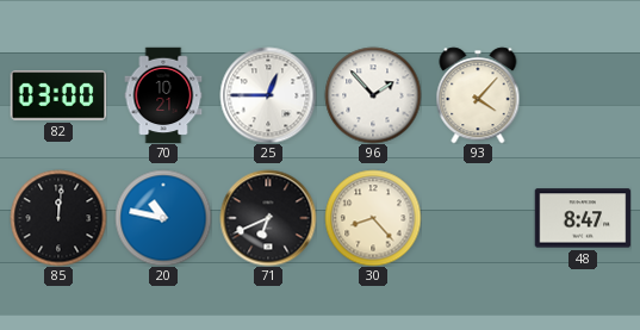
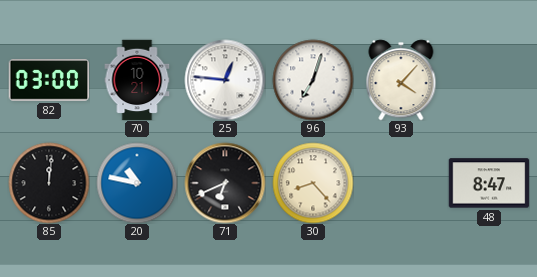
25: 12:45 -> 12:46 (225, 80)
96: 1:53 -> 7:03 (313, 80)
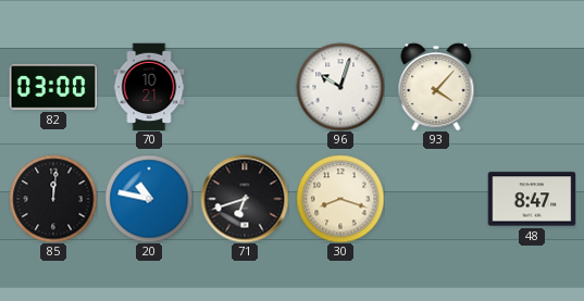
25: 12:46 -> none (225, 80)
96: 7:03 -> 10:03 (340, 87)
71: 6:41 -> 6:42 (245, 199)
30: 8:23 -> 8:18 (340, 199)
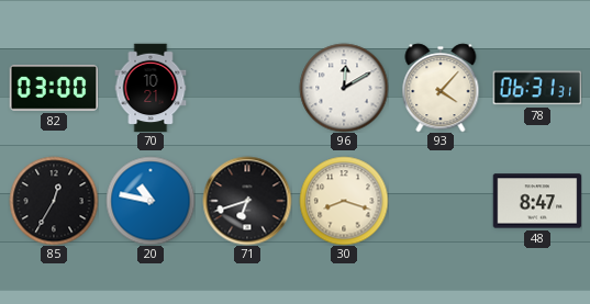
96: 10:03 -> 12:10 (344, 88)
78: none -> 06:31 (536, 88)
85: 12:01 -> 12:35 (54, 201)
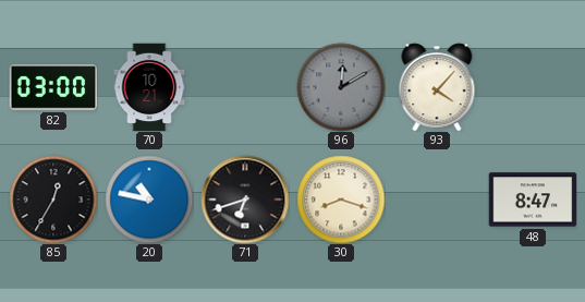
96 dial: white -> grey (341, 87)
78: 06:31 -> none (536, 88)
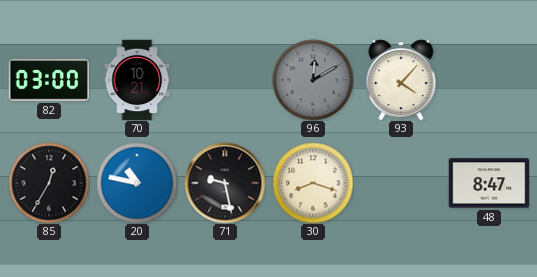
71: 6:42 -> 9:28 (225, 183)
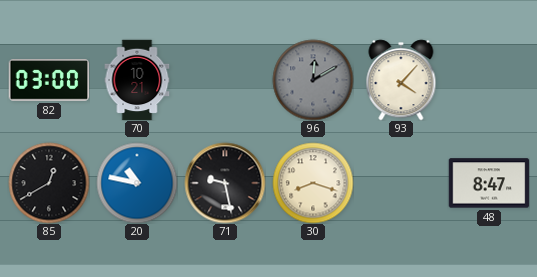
85: 12:35 -> 12:40 (49, 183)
